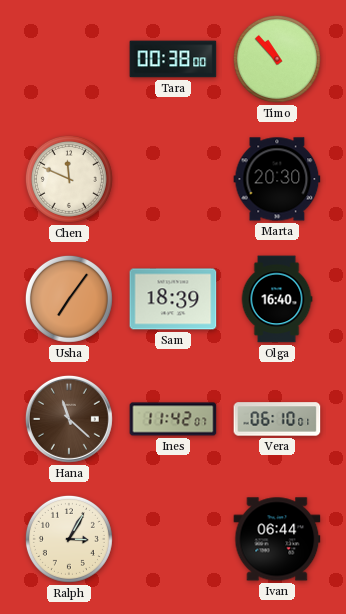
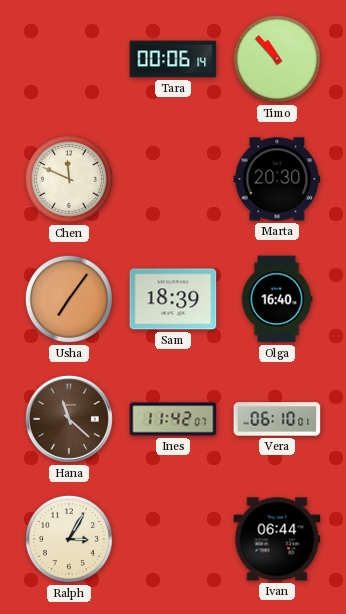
Tara: 00:38 -> 00:06 (173, 59)
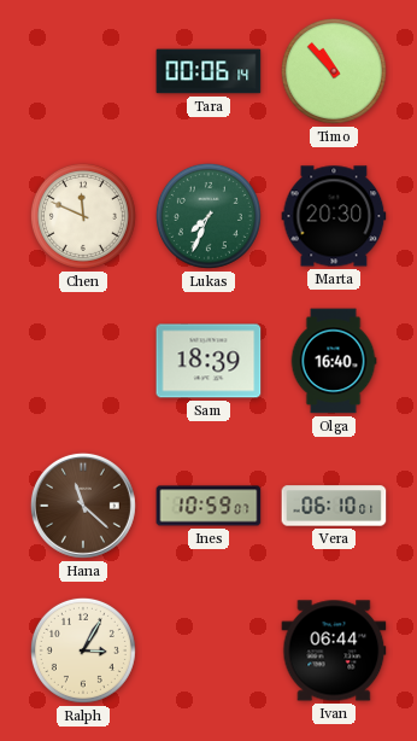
Lukas: none -> 7:34 (208, 216)
Usha: 7:06 -> none (69, 299)
Ines: 11:42 -> 10:59 (208, 506)
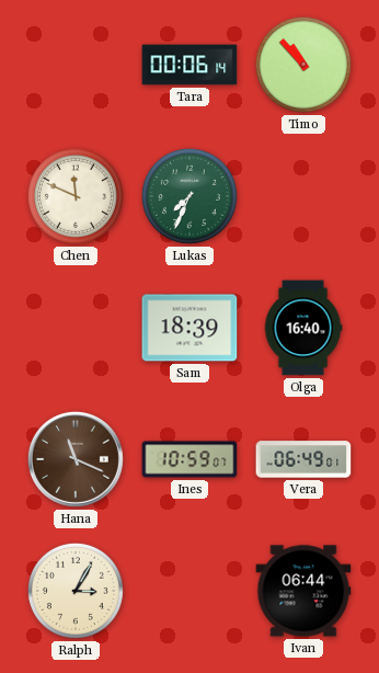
Marta: 20:30 -> none (334, 216)
Hana: 11:22 -> 11:19 (76, 459)
Vera: 06:10 -> 06:49 (303, 459)
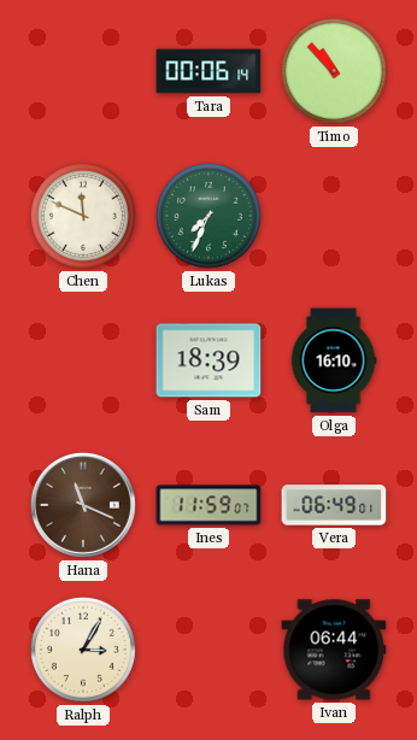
Olga: 16:40 -> 16:10 (334, 360)
Ines: 10:59 -> 11:59 (208, 505)
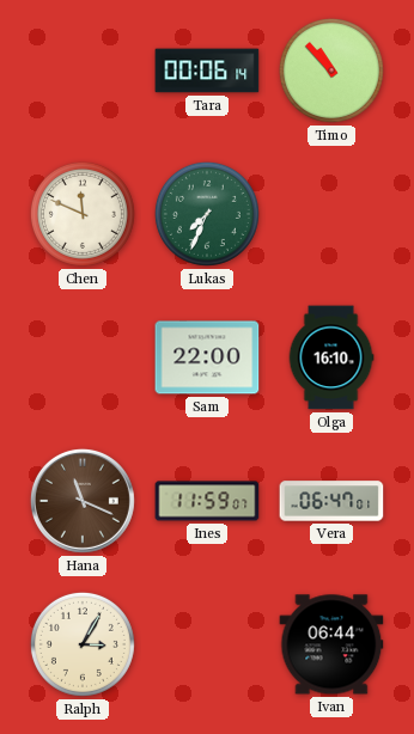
Sam: 18:39 -> 22:00 (207, 357)
Vera: 06:49 -> 06:47 (331, 501)
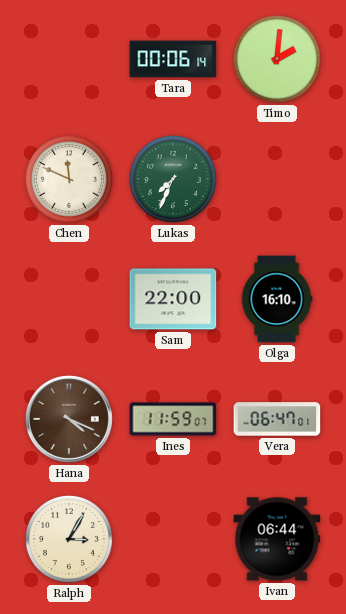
Timo: 10:53 -> 2:01 (277, 59)
Hana: 11:19 -> 4:19 (69, 419)
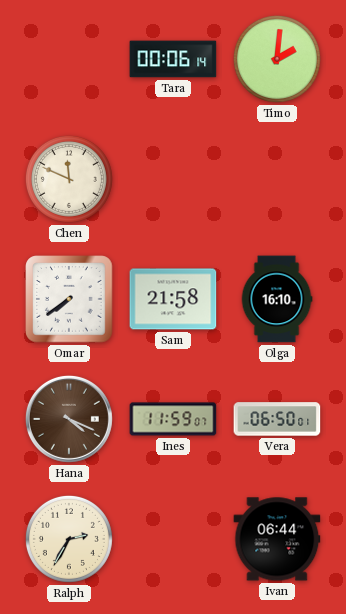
Lukas: 7:34 -> none (173, 179)
Omar: none -> 7:39 (69, 299)
Sam: 22:00 -> 21:58 (173, 299)
Vera: 06:47 -> 06:50 (277, 419)
Ralph: 3:05 -> 2:35 (69, 539)
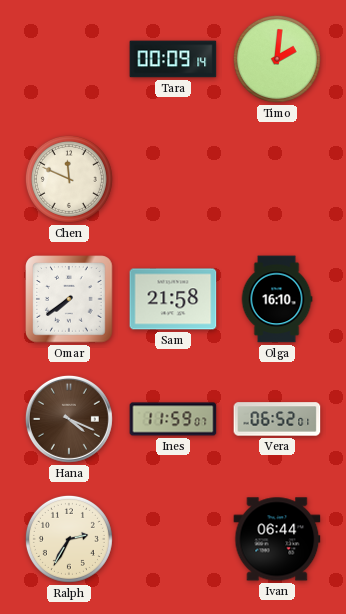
Tara: 00:06 -> 00:09 (173, 59)
Vera: 06:50 -> 06:52 (277, 419)
